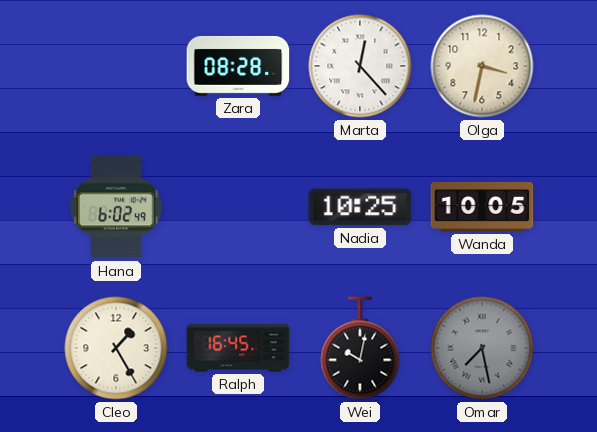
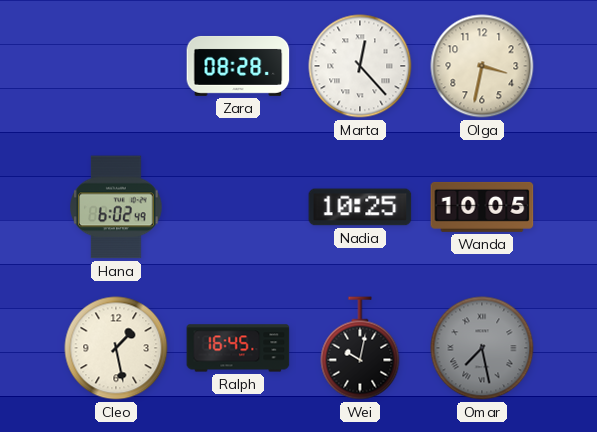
Cleo: 1:25 -> 1:28 (116, 348)
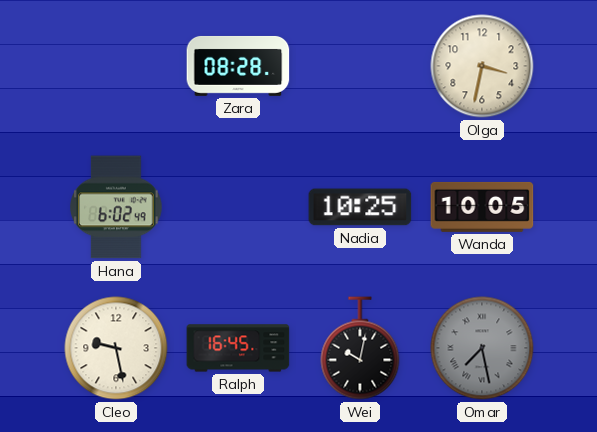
Marta: 12:23 -> none (360, 66)
Cleo: 1:28 -> 9:28 (116, 348)
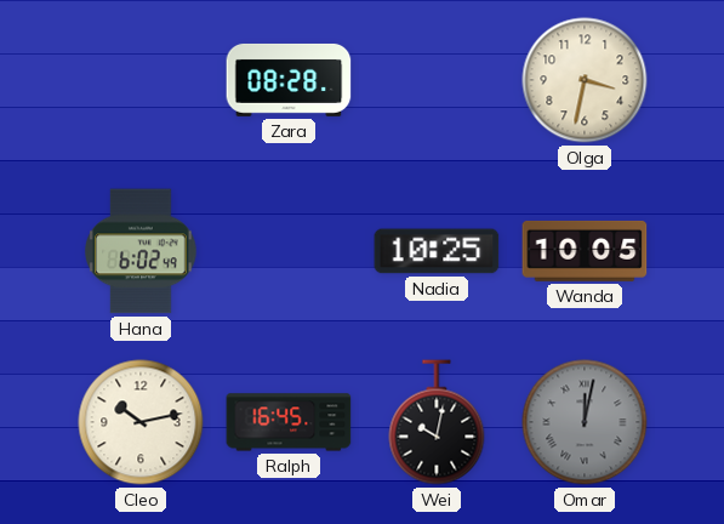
Cleo: 9:28 -> 10:13 (141, 422)
Omar: 7:28 -> 12:02 (585, 422)
